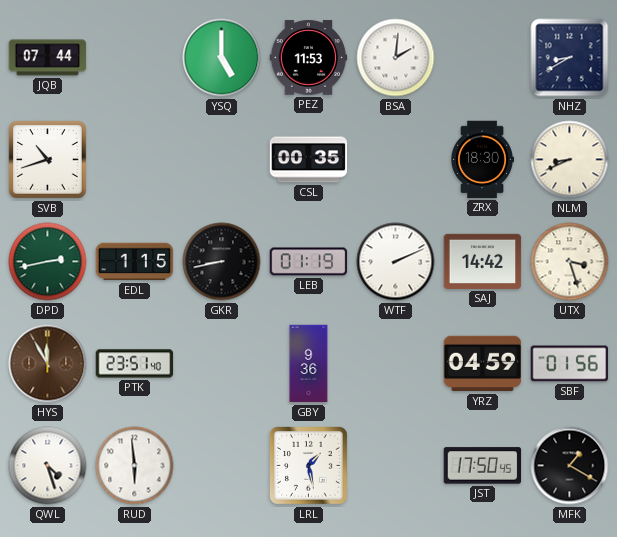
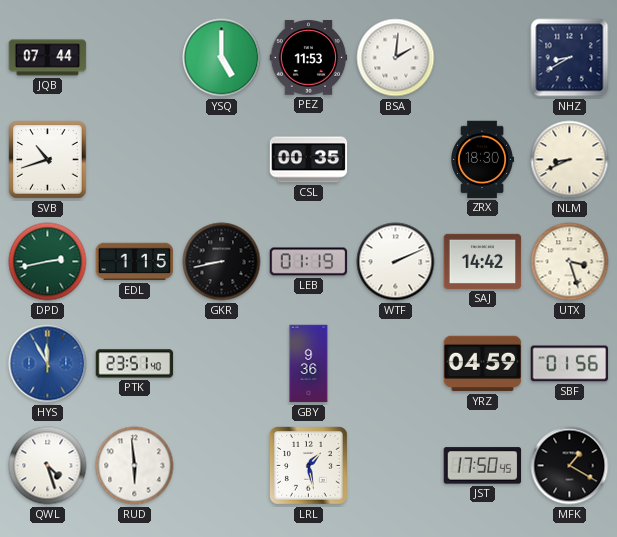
HYS dial: brown -> blue (48, 364)
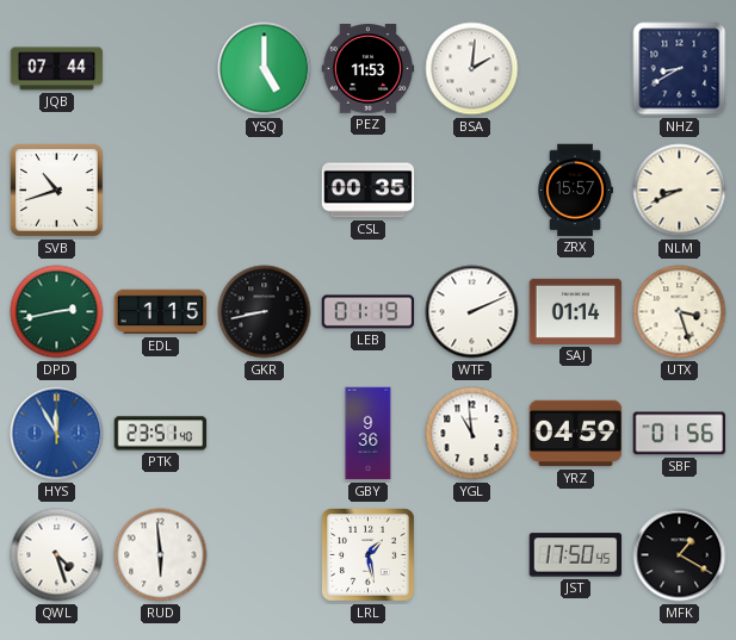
ZRX: 18:30 -> 15:57 (575, 191)
SAJ: 14:42 -> 01:14 (576, 311)
YGL: none -> 10:59 (472, 434)
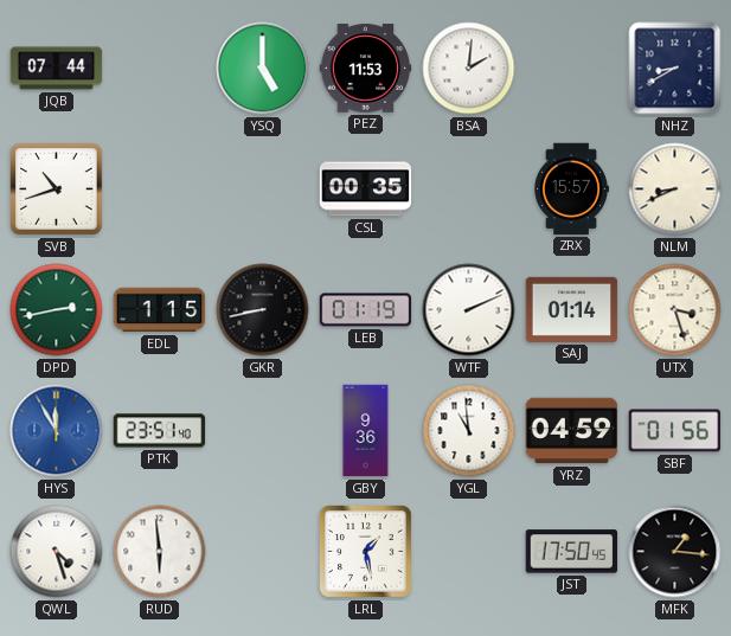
MFK: 1:20 -> 1:16 (675, 552)
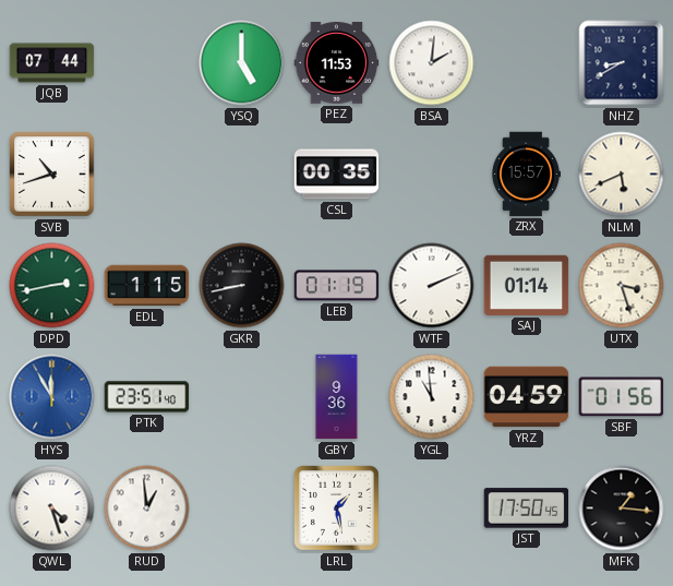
NLM: 8:41 -> 5:41 (622, 175)
RUD: 5:59 -> 12:59 (147, 509)
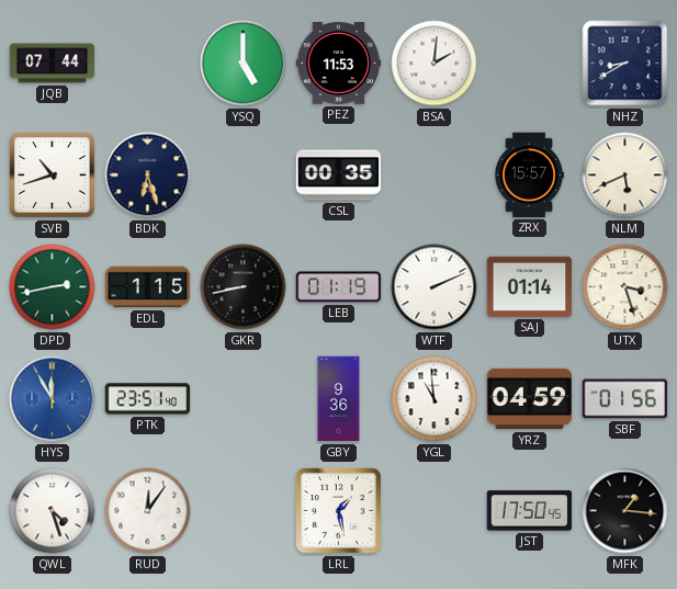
BDK: none -> 6:27 (148, 175)
RUD: 12:59 -> 12:06 (148, 511)
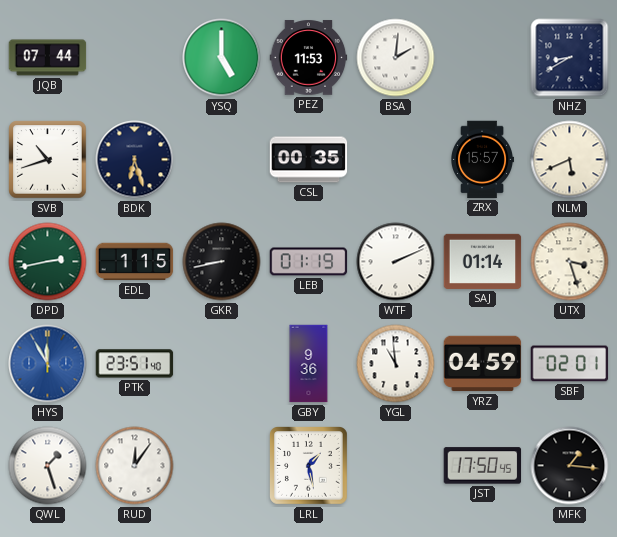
SBF: 01:56 -> 02:01 (570, 364)
QWL: 4:27 -> 1:27 (48, 466)
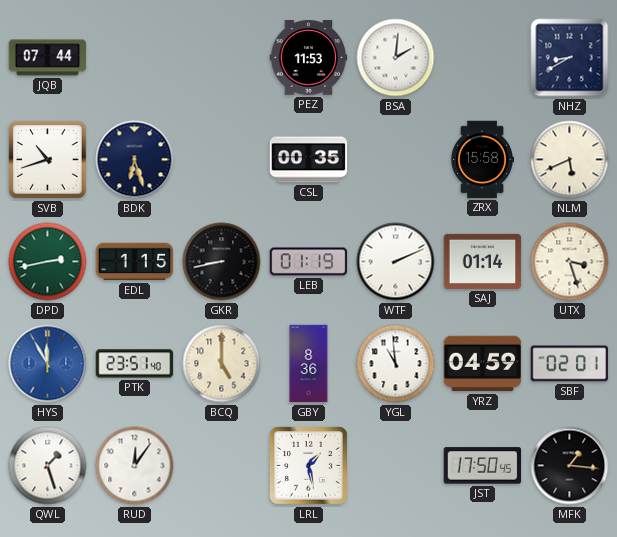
YSQ: 5:00 -> none (222, 58)
ZRX: 15:57 -> 15:58 (482, 160)
BCQ: none -> 5:00 (222, 364)
GBY: 9:36 -> 8:36 (309, 364)
